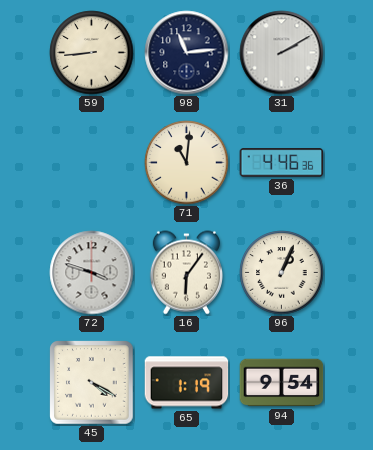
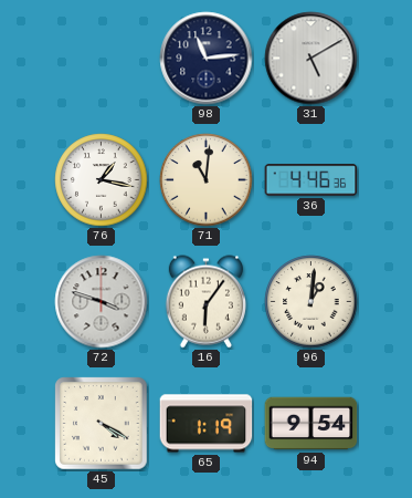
59: 8:44 -> none (92, 53)
31: 2:10 -> 5:10 (311, 59)
76: none -> 1:17 (102, 180)
96: 1:04 -> 1:01 (311, 302)
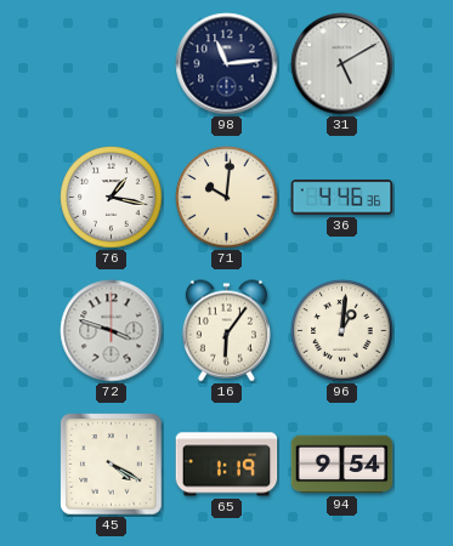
71: 11:01 -> 10:01 (227, 198)
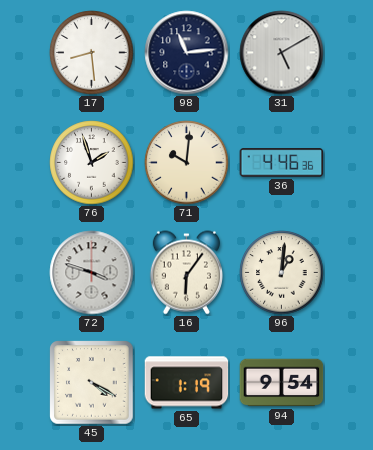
17: none -> 8:29 (92, 53)
76: 1:17 -> 1:57 (92, 163)
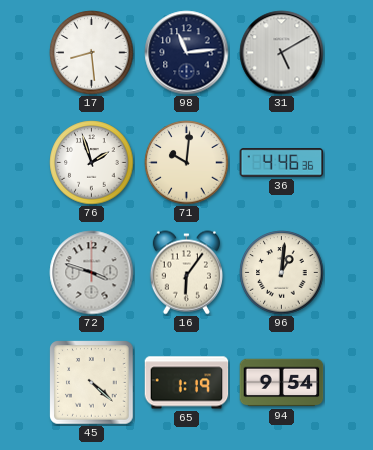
45: 4:20 -> 4:22 (92, 383)
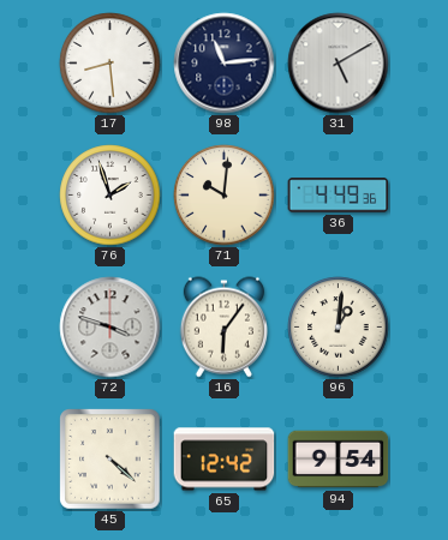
36: 4:46 -> 4:49 (339, 196)
65: 1:19 -> 12:42 (225, 460)
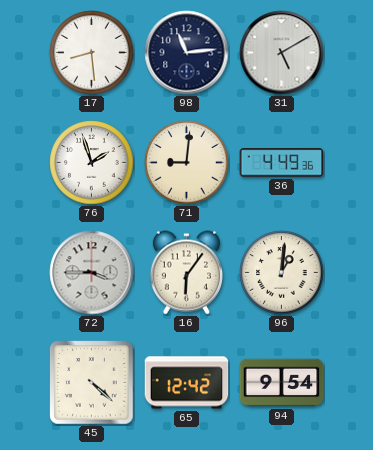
71: 10:01 -> 9:01 (187, 163)
72: 3:48 -> 3:45 (92, 273)
